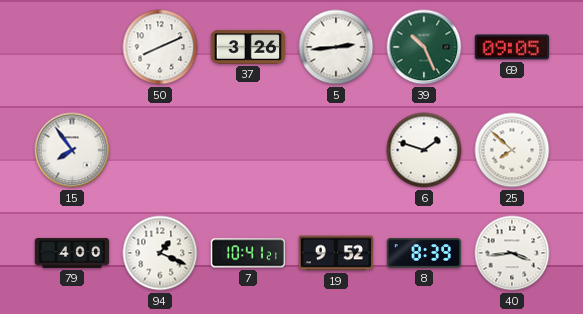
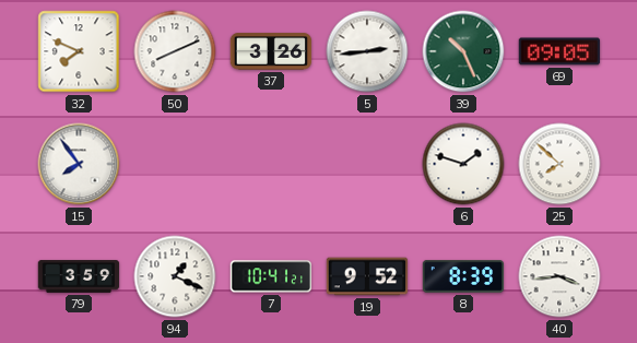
32: none -> 7:49 (79, 51)
79: 4:00 -> 3:59 (79, 276)
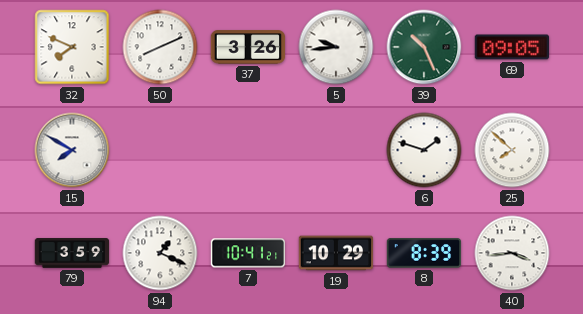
5: 2:44 -> 9:44 (336, 47)
15: 7:54 -> 7:50 (72, 150)
19: 9:52 -> 10:29 (336, 253)
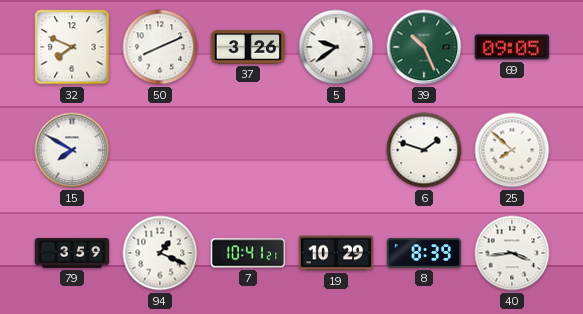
5: 9:44 -> 9:39 (336, 47)
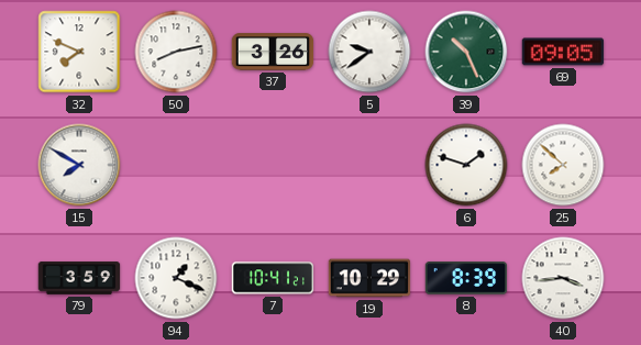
50: 8:11 -> 8:13 (176, 52)
